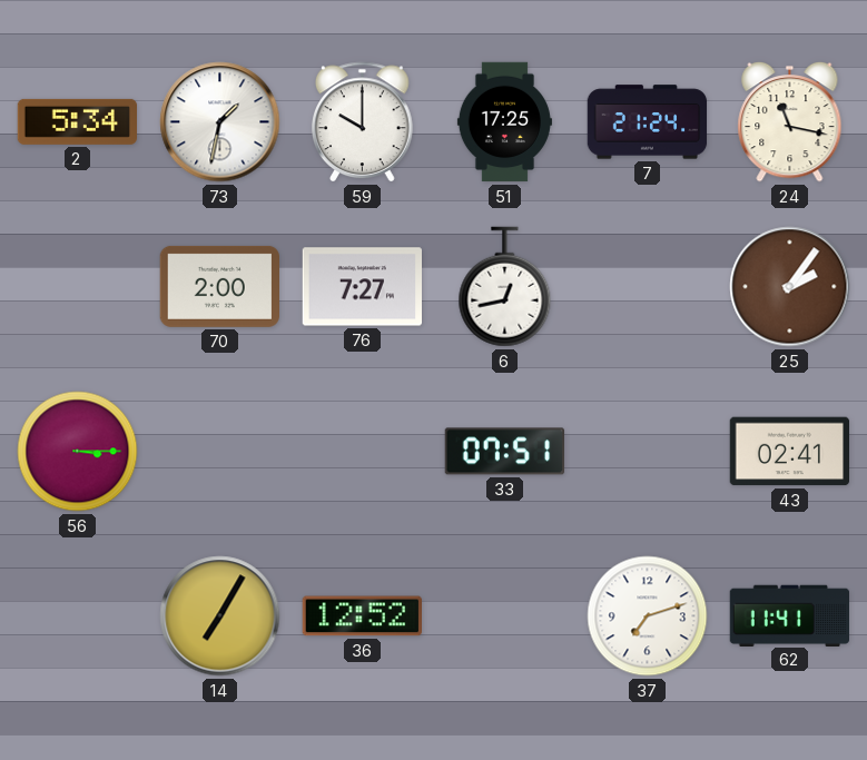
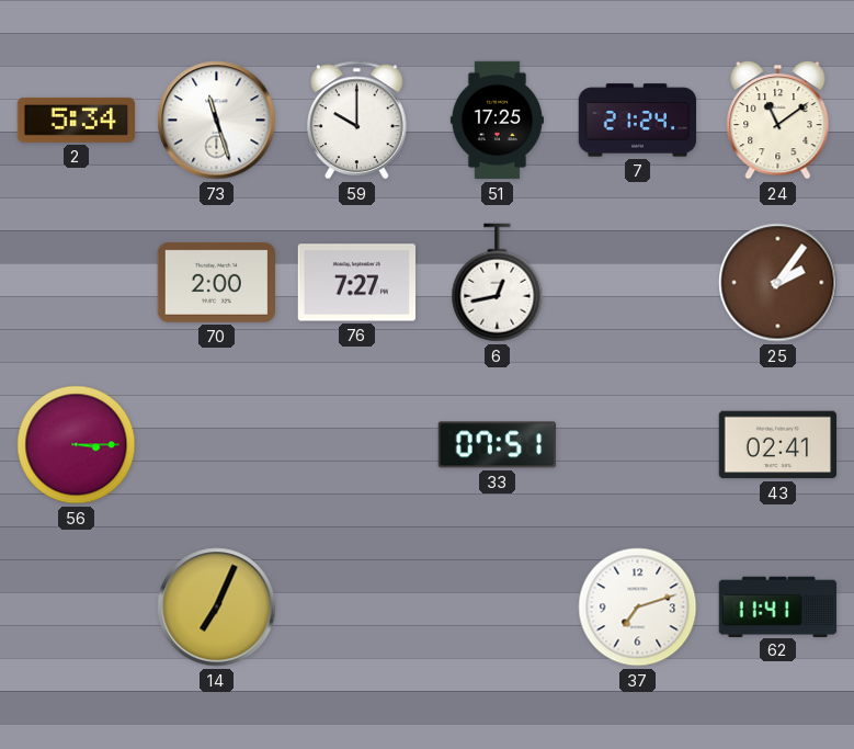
73: 1:32 -> 11:27 (217, 121)
24: 11:17 -> 11:09 (778, 120)
14: 7:05 -> 7:04 (217, 608)
36: 12:52 -> none (362, 616)
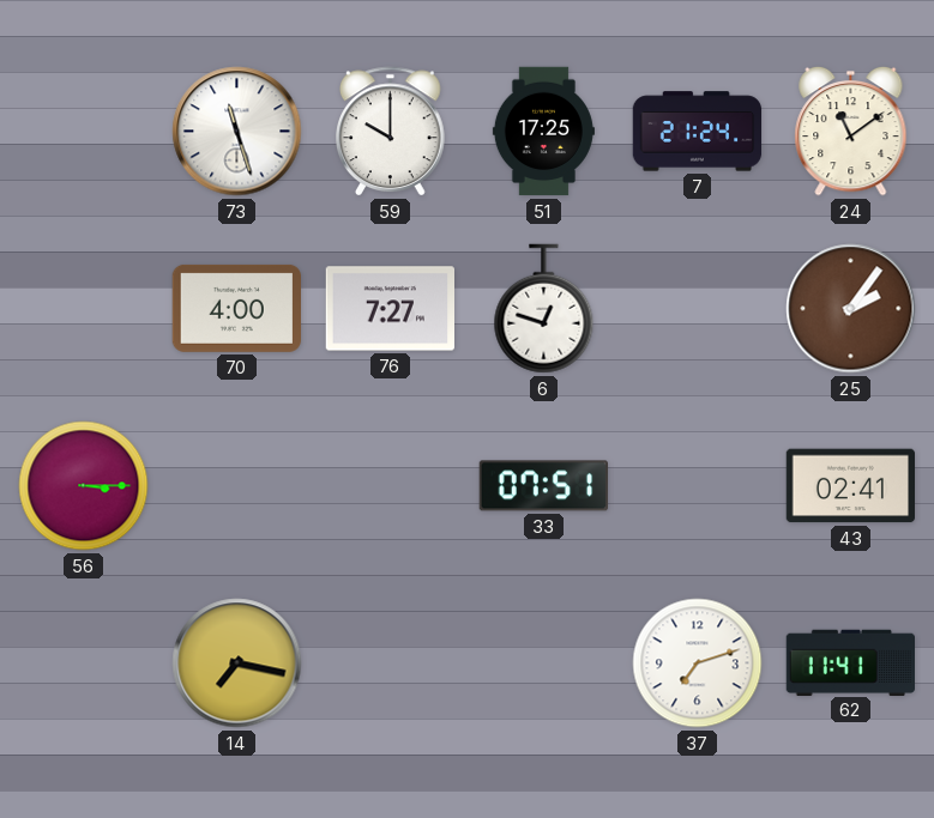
2: 5:34 -> none (77, 120)
70: 2:00 -> 4:00 (236, 308)
6: 12:43 -> 12:48 (544, 309)
14: 7:04 -> 7:17 (237, 664)
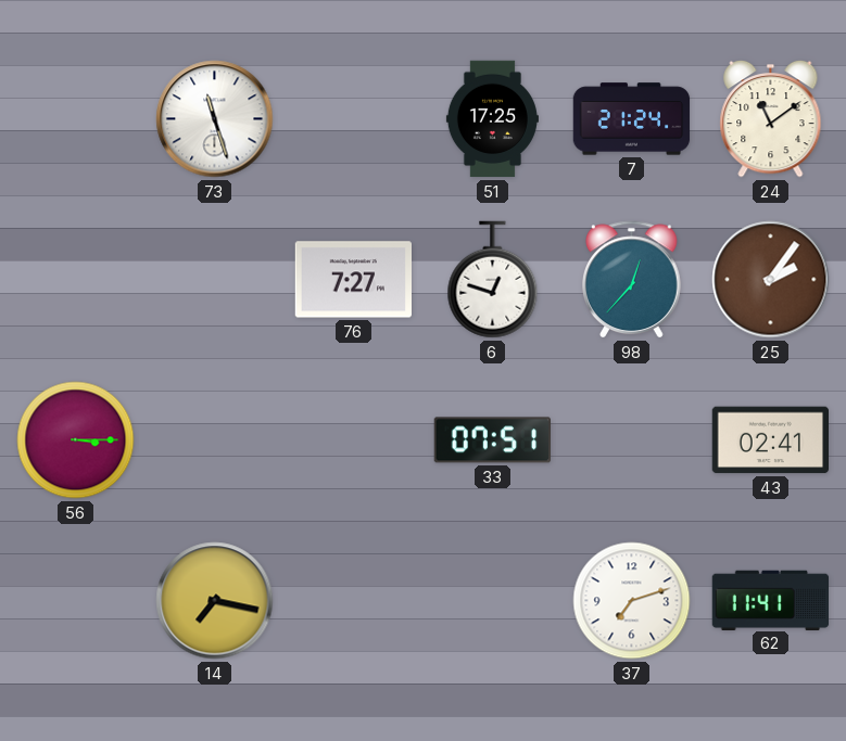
59: 10:00 -> none (391, 132)
70: 4:00 -> none (236, 308)
98: none -> 12:37 (632, 280)
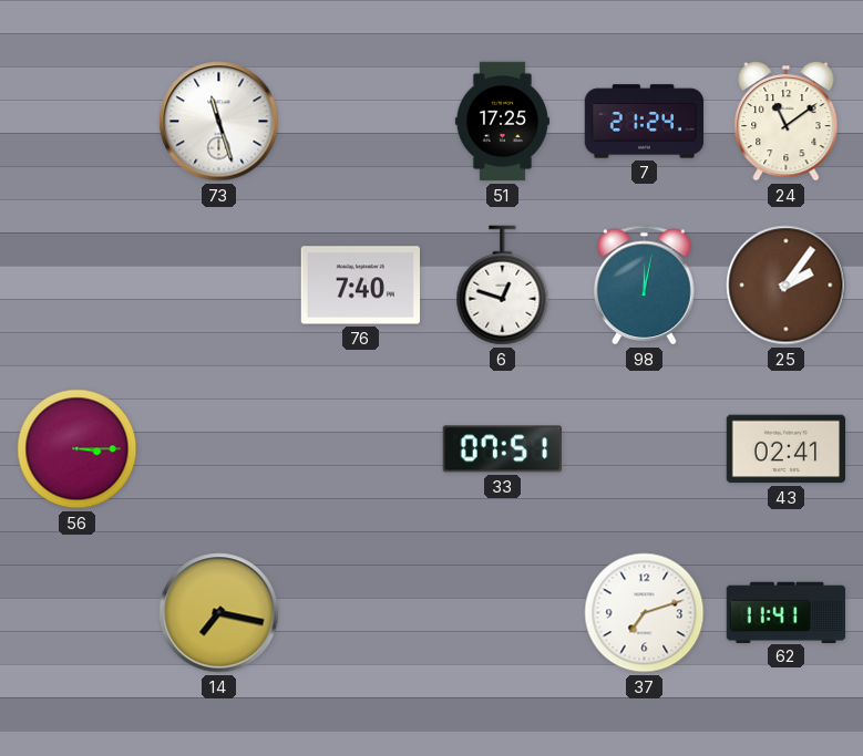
76: 7:27 -> 7:40 (360, 286)
98: 12:37 -> 12:02 (645, 286)
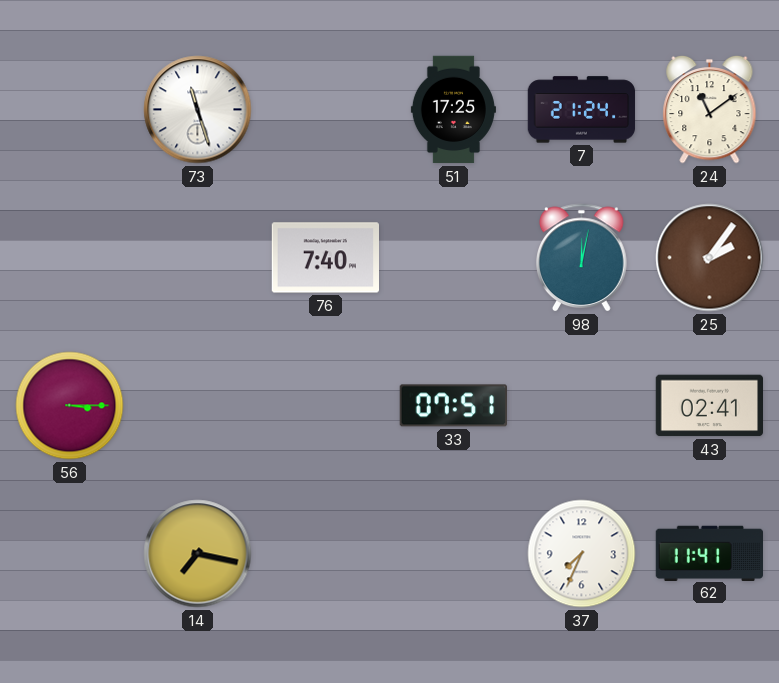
6: 12:48 -> none (503, 286)
37: 7:12 -> 7:34 (582, 554)
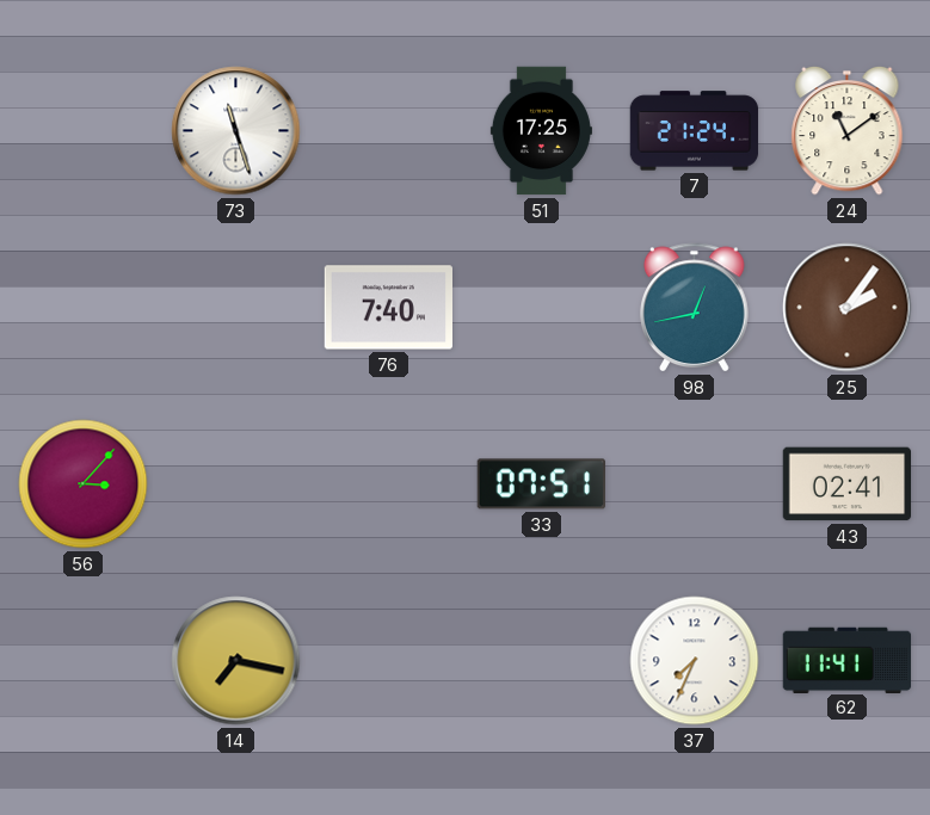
98: 12:02 -> 12:43 (695, 308)
56: 3:15 -> 3:07 (84, 484)
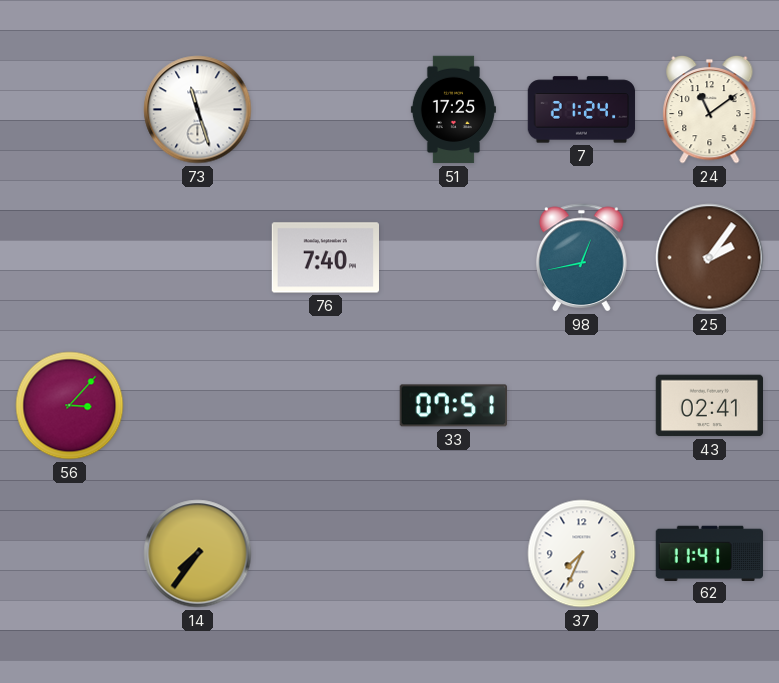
14: 7:17 -> 7:36 (198, 554)
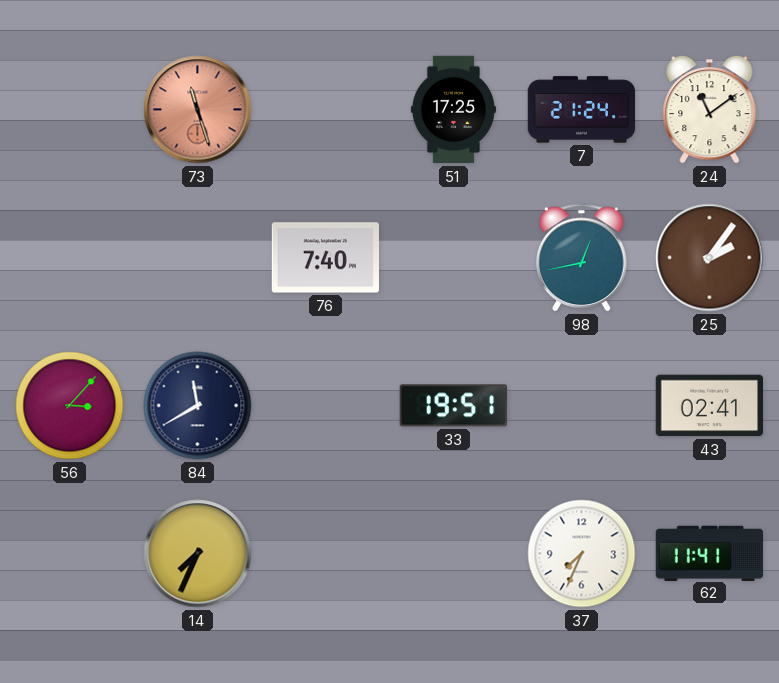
73 dial: white -> salmon (198, 110)
84: none -> 11:40 (198, 406)
33: 07:51 -> 19:51 (453, 406)
14: 7:36 -> 7:34 (198, 554)
